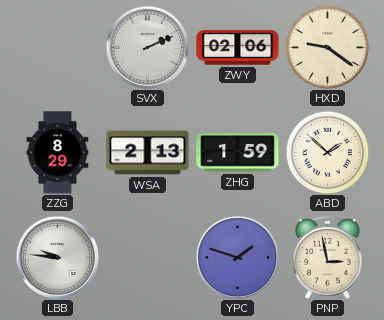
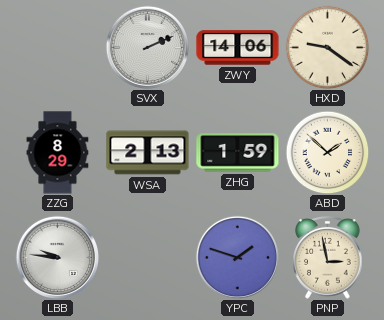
ZWY: 02:06 -> 14:06 (238, 48)
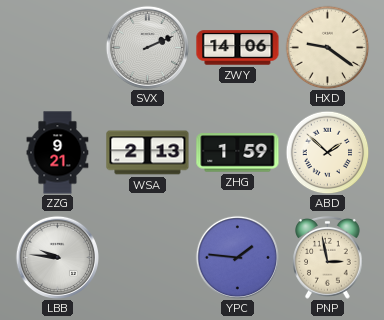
ZZG: 8:29 -> 9:21 (58, 153)
YPC: 1:48 -> 1:46 (237, 257)
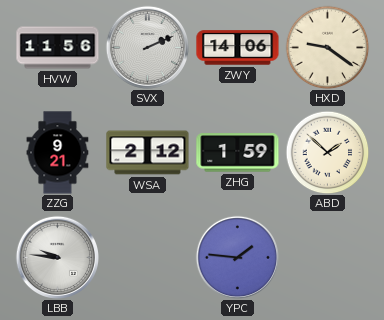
HVW: none -> 11:56 (58, 48)
WSA: 2:13 -> 2:12 (148, 153)
PNP: 2:58 -> none (328, 257)
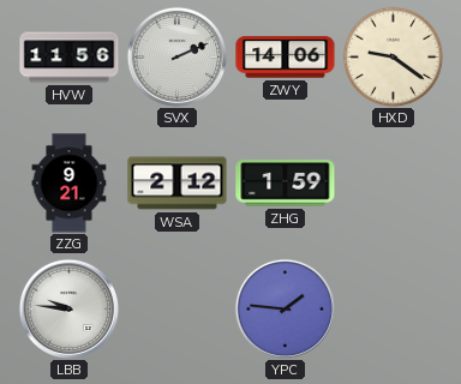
ABD: 1:52 -> none (327, 152)
